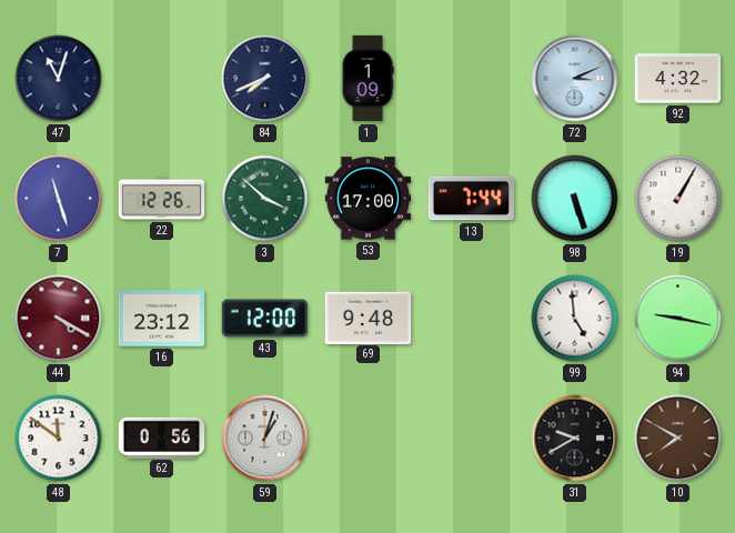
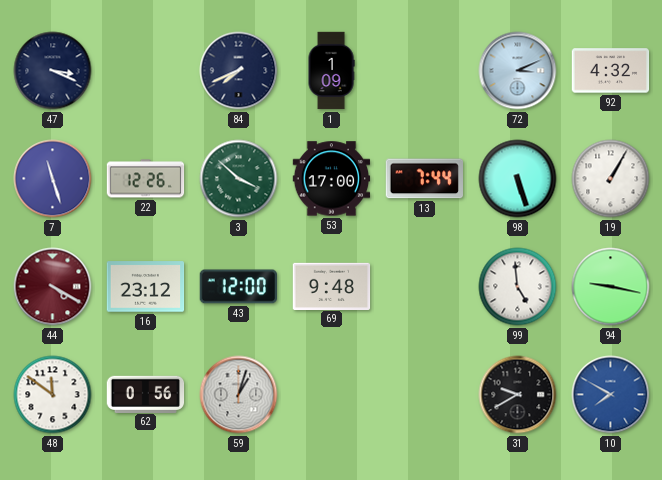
47: 11:03 -> 3:19 (53, 71)
10 dial: brown -> blue (611, 395)
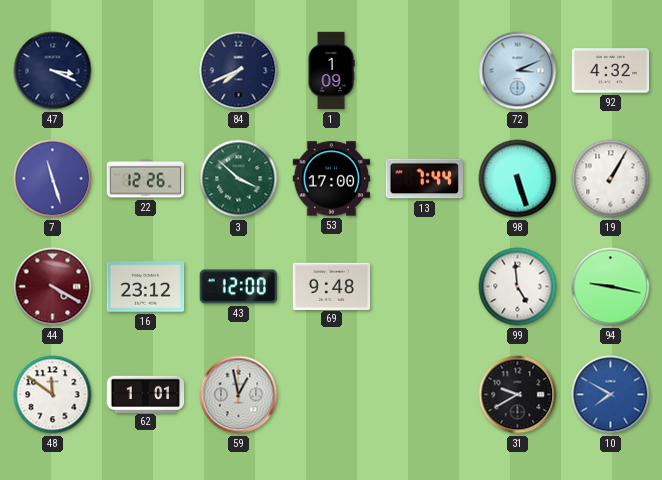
62: 0:56 -> 1:01 (146, 394)
59: 1:03 -> 12:58 (239, 395)
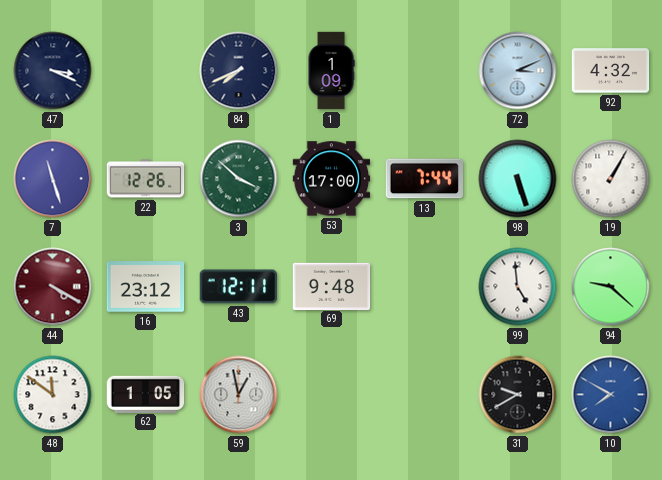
43: 12:00 -> 12:11 (239, 287)
94: 9:17 -> 9:22 (611, 287)
62: 1:01 -> 1:05 (146, 394)
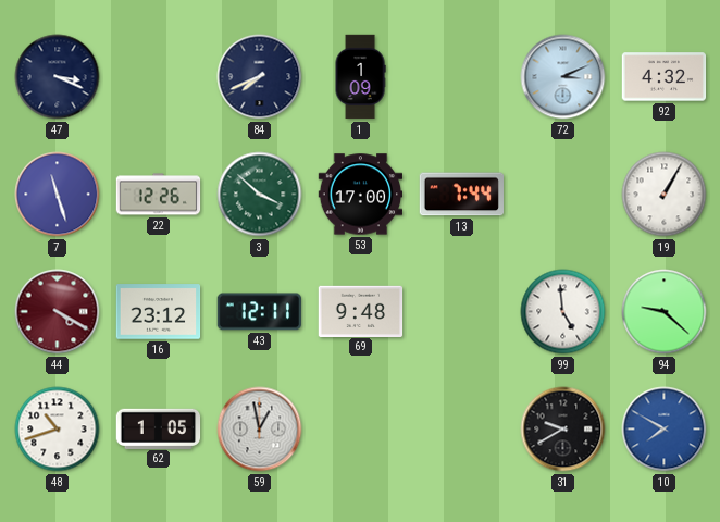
98: 5:27 -> none (518, 179)
48: 11:51 -> 10:42 (58, 430)
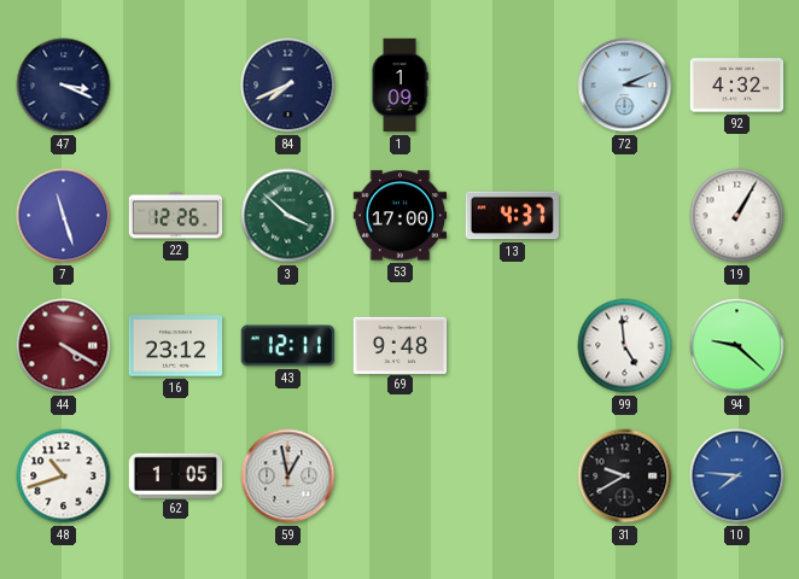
13: 7:44 -> 4:37 (512, 216)
10: 7:50 -> 7:46 (737, 476)
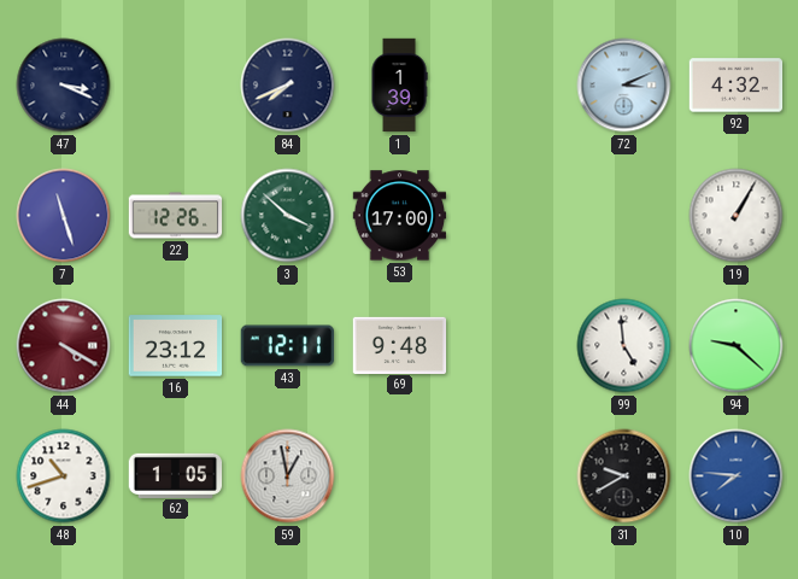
1: 1:09 -> 1:39 (399, 86)
13: 4:37 -> none (512, 216)
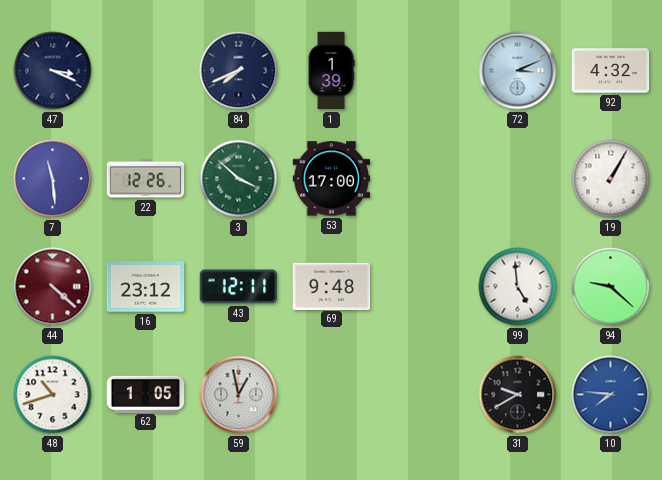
7: 11:27 -> 11:29 (53, 179)
44: 4:20 -> 4:22 (53, 287)
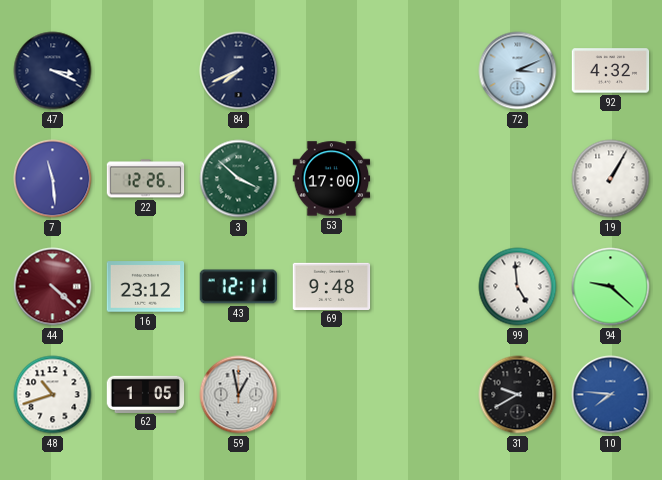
1: 1:39 -> none (331, 71)
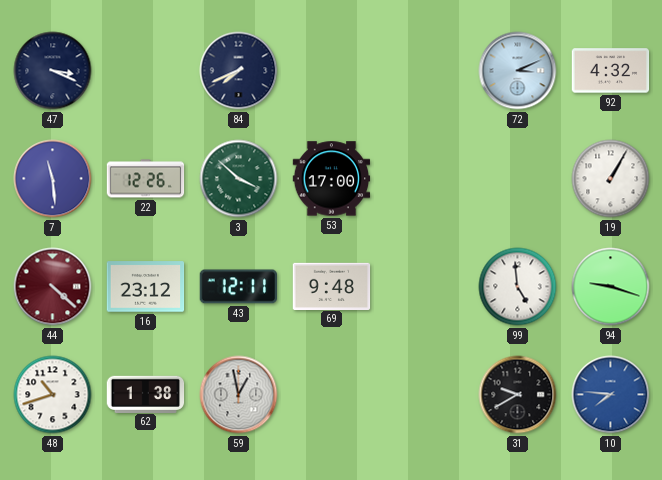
94: 9:22 -> 9:18 (611, 287)
62: 1:05 -> 1:38 (146, 394)
